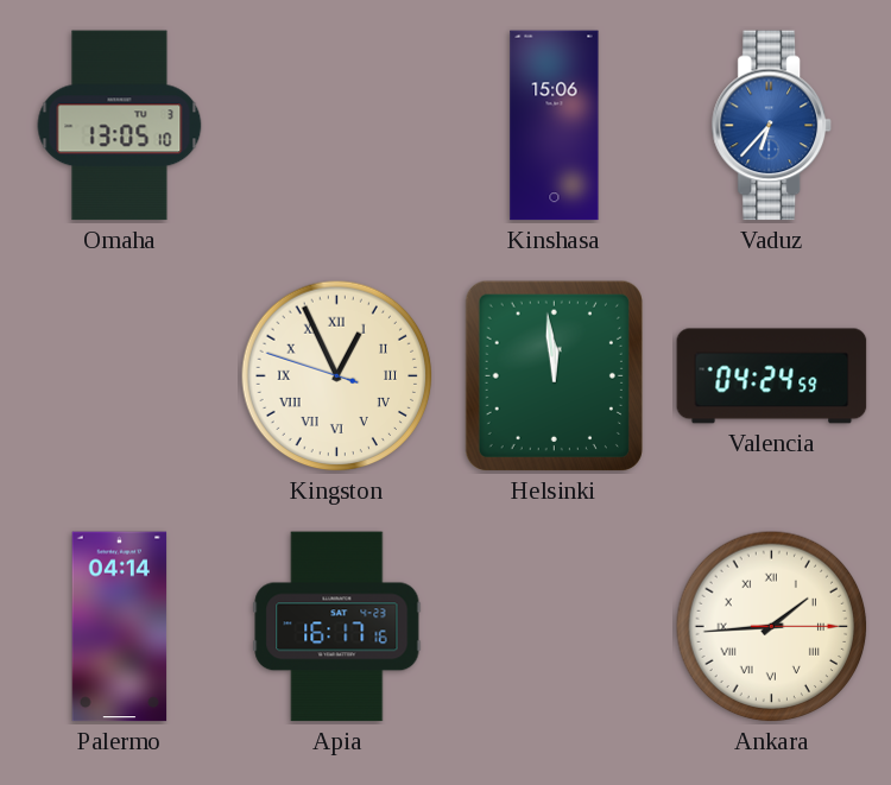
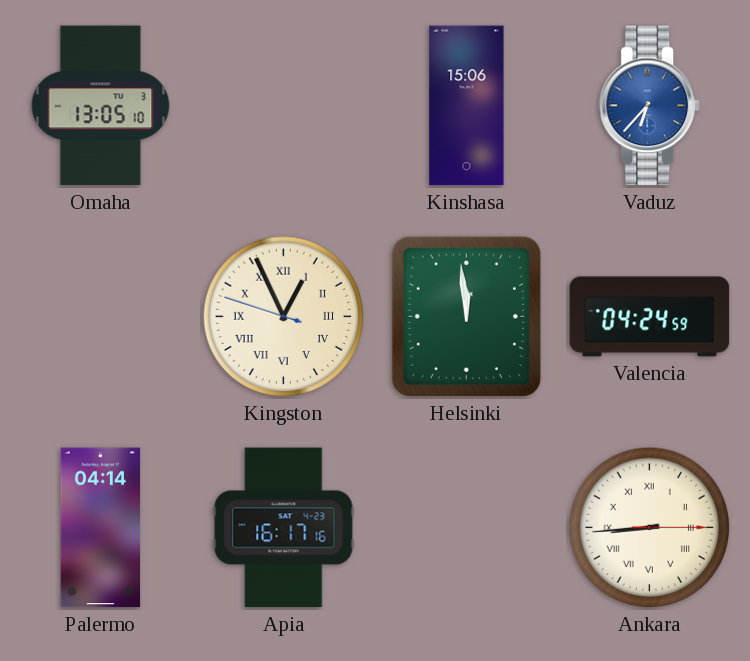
Ankara: 1:44 -> 8:44 (650, 528)
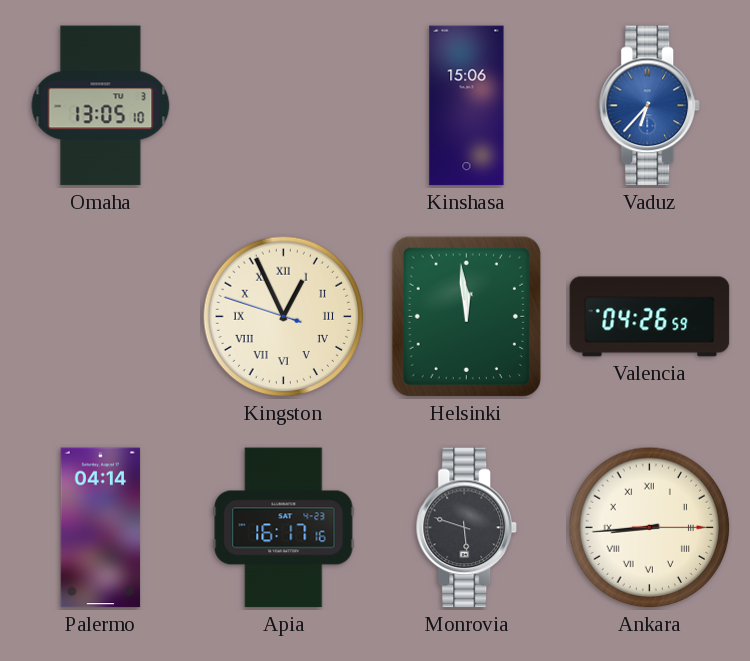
Valencia: 04:24 -> 04:26 (650, 317)
Monrovia: none -> 5:48 (466, 528)
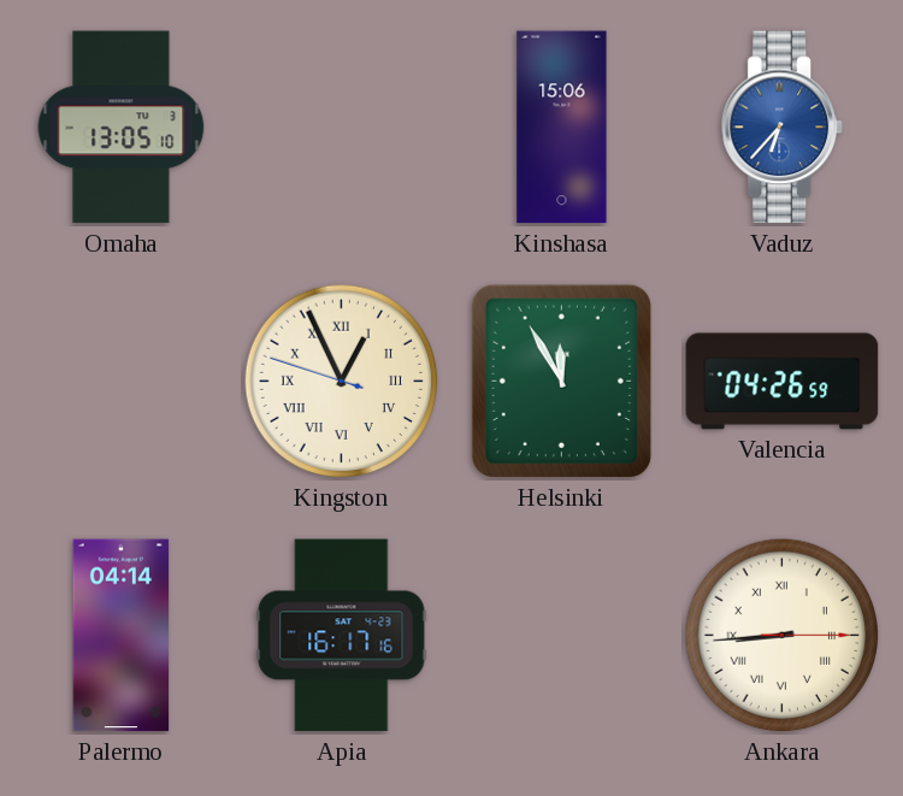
Helsinki: 11:59 -> 11:55 (561, 381)
Monrovia: 5:48 -> none (466, 528)
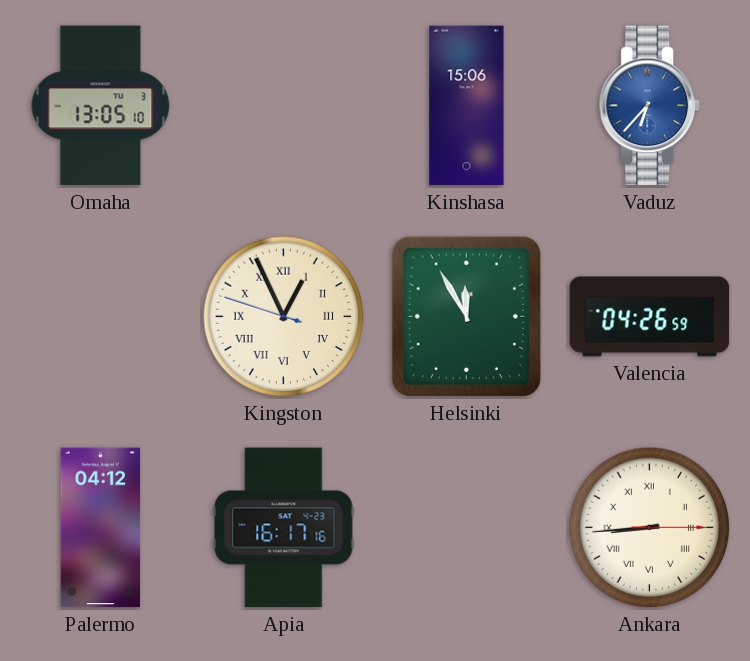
Palermo: 04:14 -> 04:12 (101, 528)
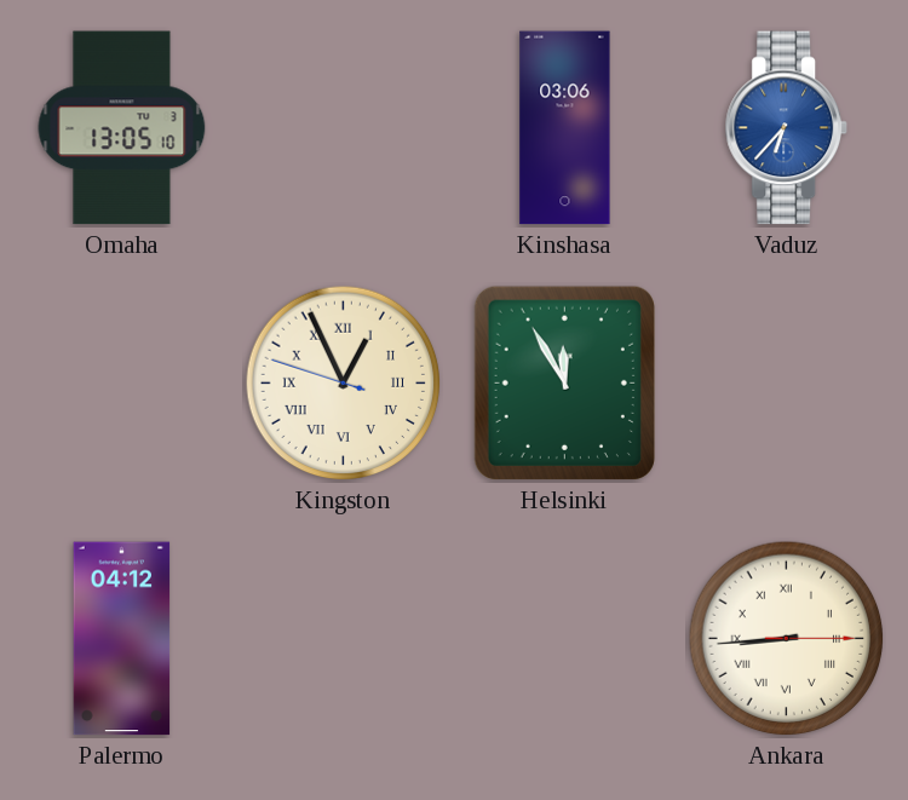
Kinshasa: 15:06 -> 03:06 (565, 128)
Valencia: 04:26 -> none (650, 317)
Apia: 16:17 -> none (284, 528)
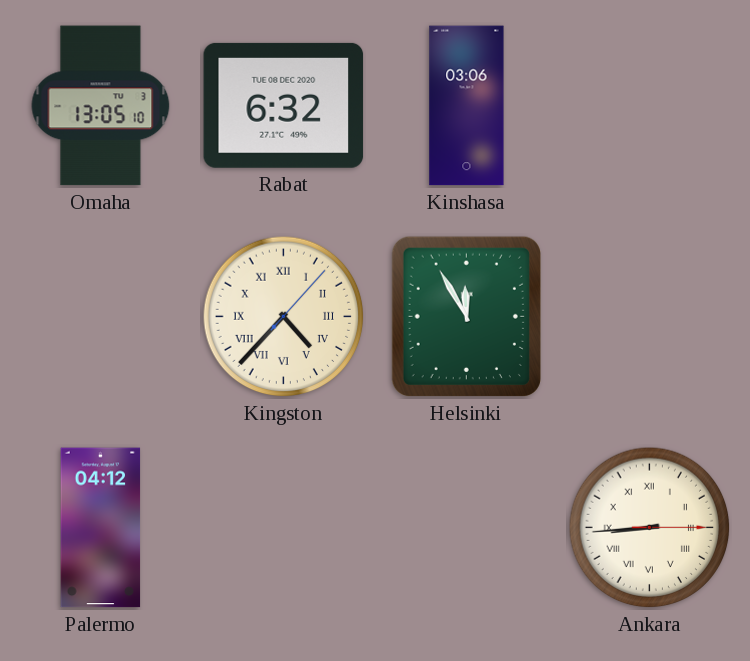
Rabat: none -> 6:32 (284, 105)
Vaduz: 6:37 -> none (786, 128)
Kingston: 12:55 -> 4:37 (284, 317)
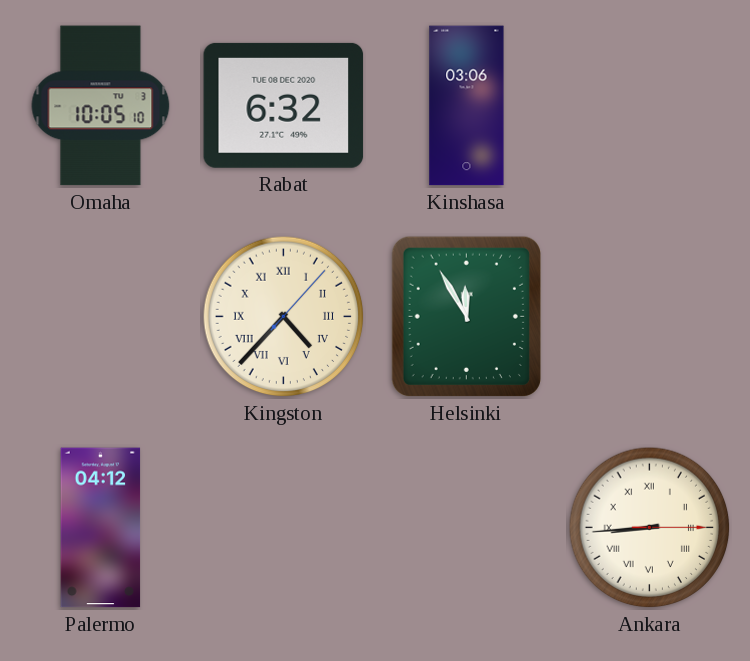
Omaha: 13:05 -> 10:05 (101, 106)
